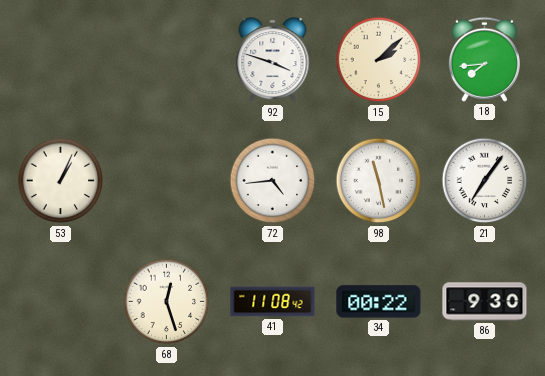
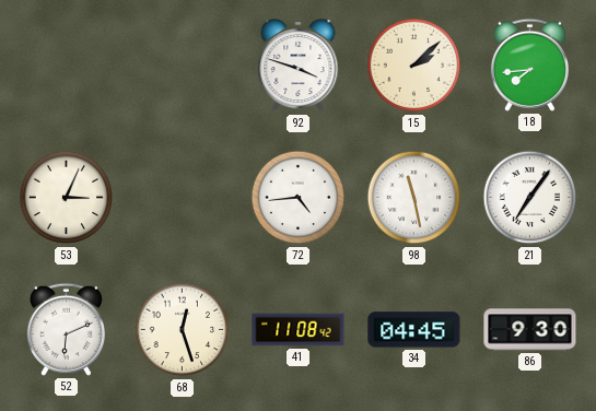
53: 1:04 -> 3:04 (67, 198)
52: none -> 6:11 (66, 329)
34: 00:22 -> 04:45 (414, 330)
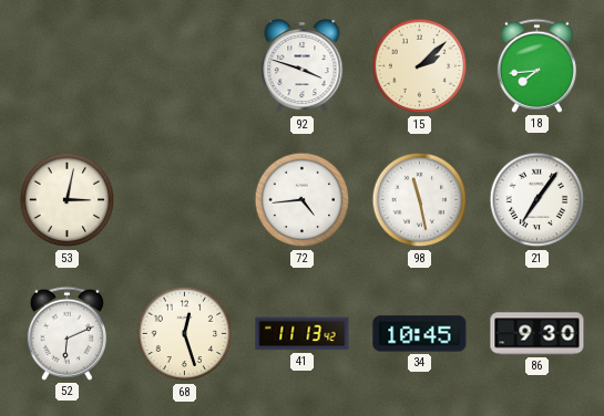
53: 3:04 -> 3:02 (68, 200)
41: 11:08 -> 11:13 (303, 334)
34: 04:45 -> 10:45 (420, 334)
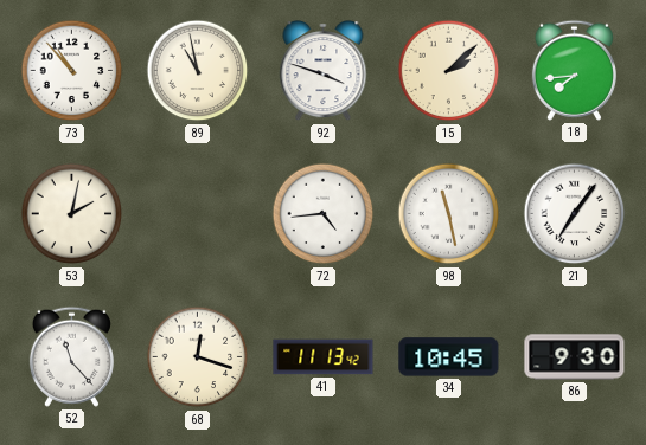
73: none -> 10:53 (72, 71)
89: none -> 10:58 (198, 71)
53: 3:02 -> 2:02 (72, 214)
52: 6:11 -> 11:23 (71, 356)
68: 12:27 -> 12:18 (198, 357)
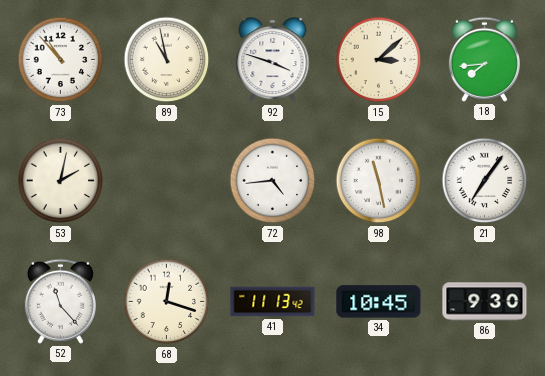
15: 2:08 -> 3:08 (379, 60)
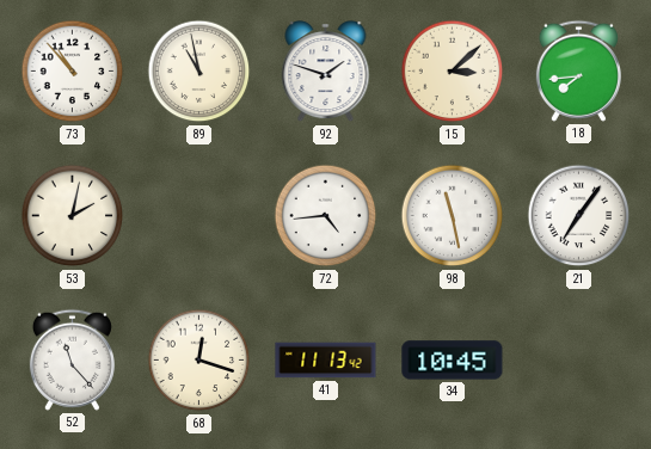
92: 3:48 -> 1:48 (326, 73)
86: 9:30 -> none (485, 302)
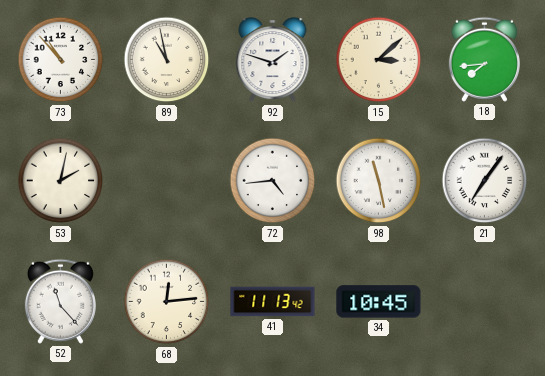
68: 12:18 -> 12:14 (167, 302)
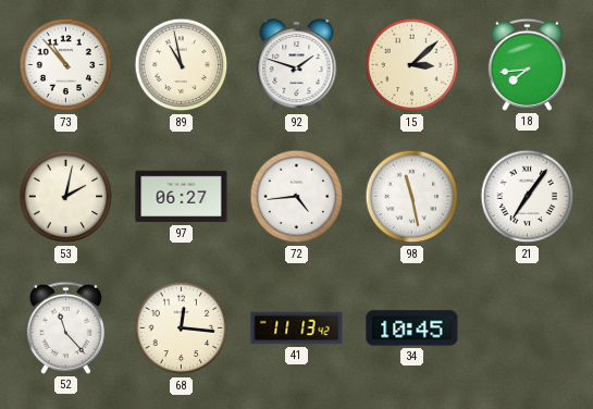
97: none -> 06:27 (182, 197)
68: 12:14 -> 12:16 (182, 329)
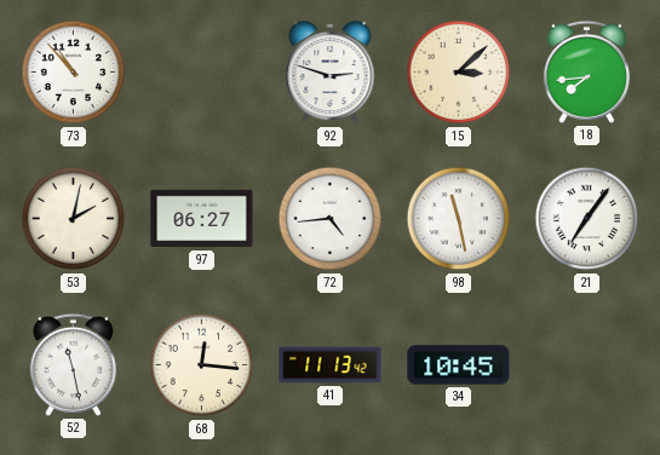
89: 10:58 -> none (182, 65)
92: 1:48 -> 2:48 (331, 74)
52: 11:23 -> 11:28 (73, 364)
